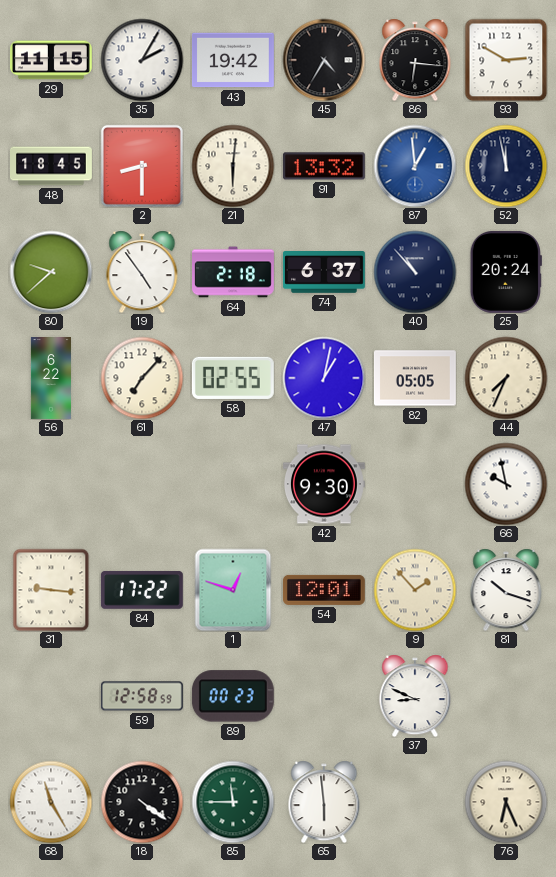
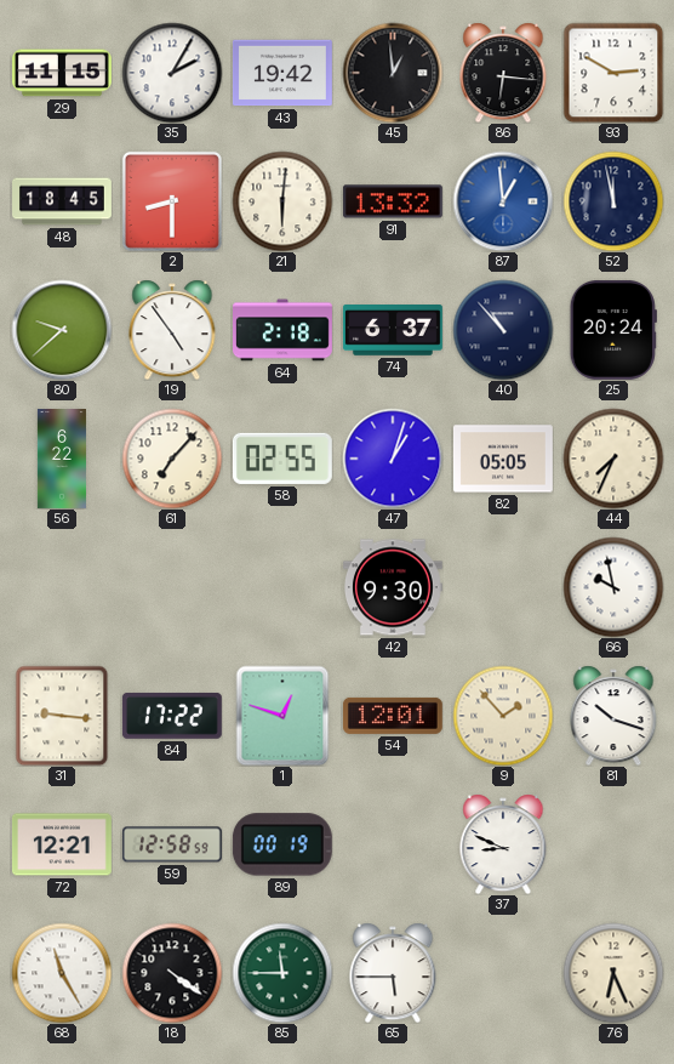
45: 4:35 -> 12:59 (393, 73)
47: 1:02 -> 1:03 (393, 459)
72: none -> 12:21 (62, 844)
89: 00:23 -> 00:19 (282, 844)
65: 5:59 -> 5:45 (393, 973)
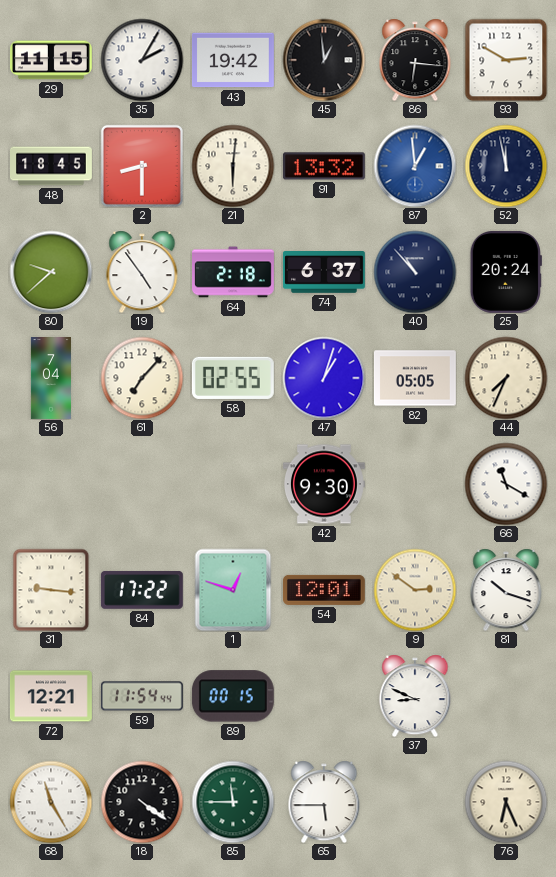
56: 6:22 -> 7:04 (51, 379)
66: 9:58 -> 11:20 (506, 484)
9: 1:53 -> 2:51 (415, 590)
59: 12:58 -> 11:54 (142, 696)
89: 00:19 -> 00:15 (233, 696)
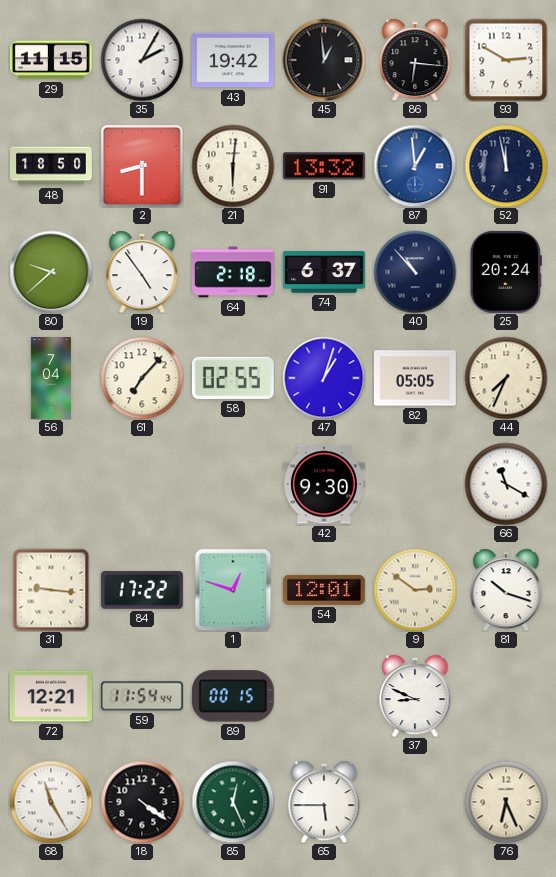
48: 18:45 -> 18:50 (52, 166)
85: 11:45 -> 12:26 (233, 802)
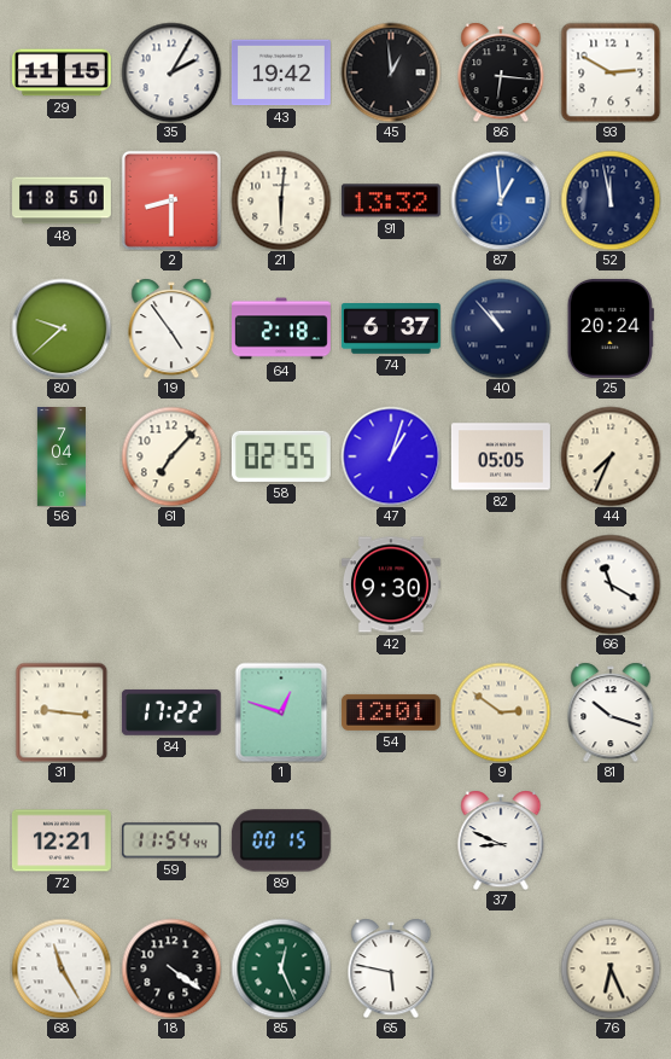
65: 5:45 -> 5:47 (391, 968)
